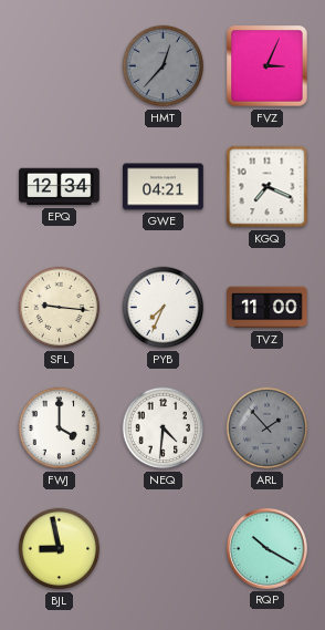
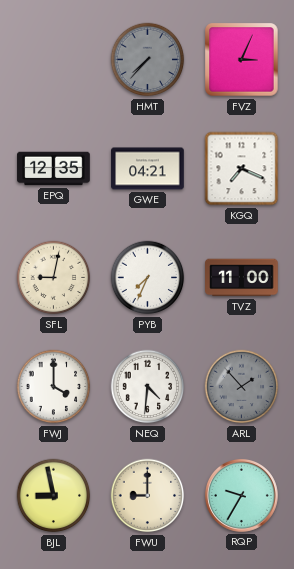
HMT: 12:37 -> 7:37 (148, 60)
EPQ: 12:34 -> 12:35 (54, 169)
SFL: 9:16 -> 9:02 (54, 278)
FWU: none -> 9:00 (148, 496)
RQP: 10:20 -> 9:35 (241, 495)
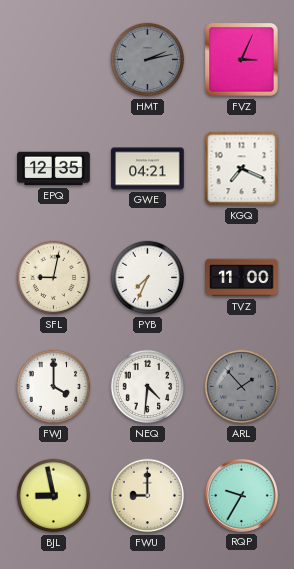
HMT: 7:37 -> 2:13 (148, 60)
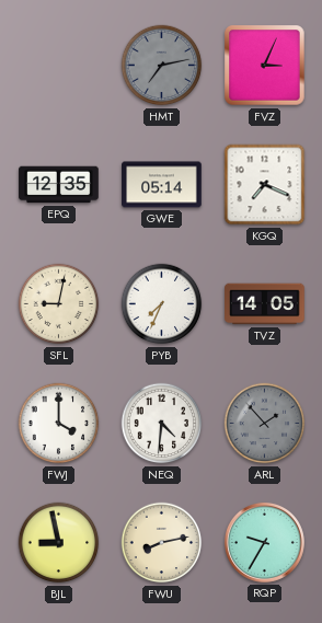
HMT: 2:13 -> 7:13 (162, 66)
GWE: 04:21 -> 05:14 (162, 185)
TVZ: 11:00 -> 14:05 (265, 304)
FWU: 9:00 -> 8:13 (162, 543)
